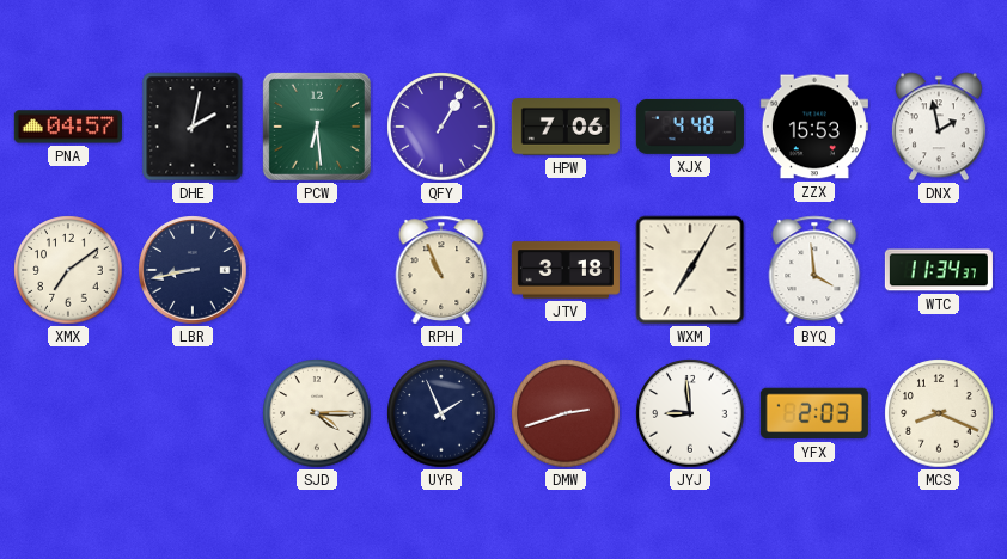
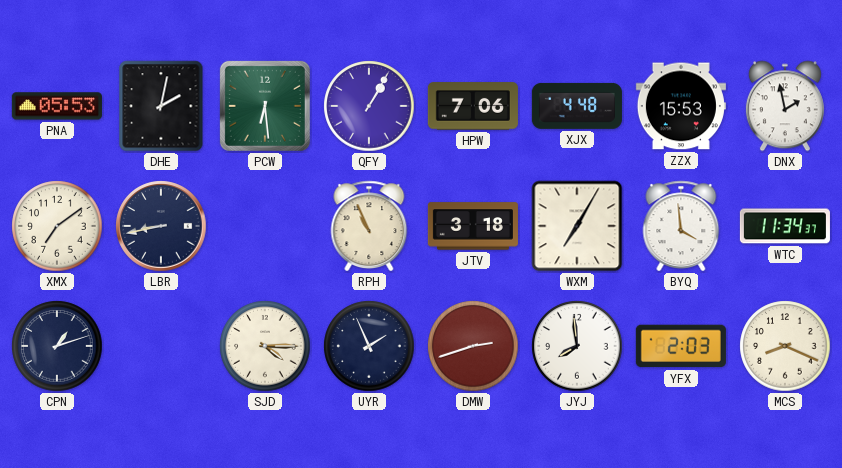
PNA: 04:57 -> 05:53 (57, 106)
CPN: none -> 1:12 (57, 346)
JYJ: 8:59 -> 7:59 (577, 346)
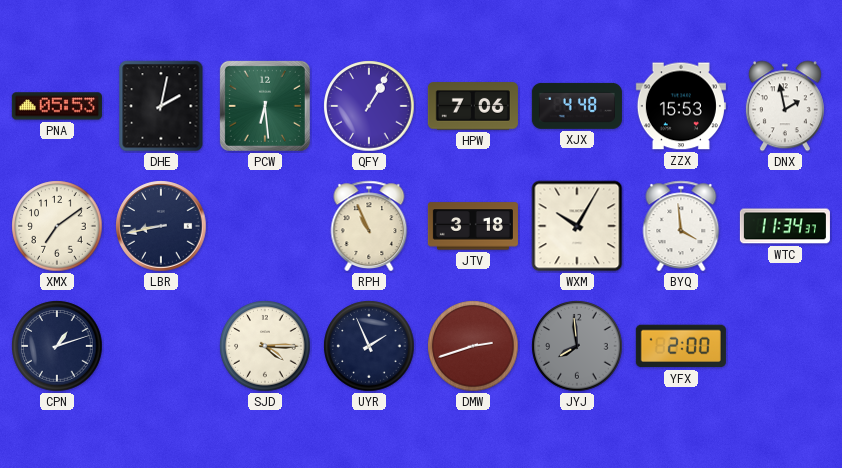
WXM: 7:05 -> 10:05 (577, 226)
JYJ dial: white -> grey (577, 346)
YFX: 2:03 -> 2:00 (681, 346)
MCS: 8:19 -> none (785, 346)
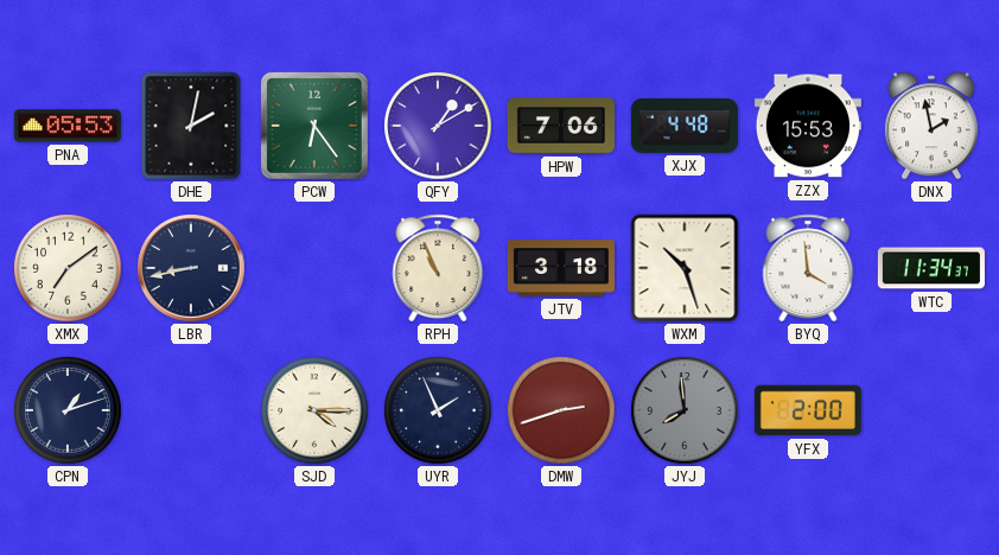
PCW: 6:29 -> 6:24 (314, 126)
QFY: 1:05 -> 1:10 (438, 126)
WXM: 10:05 -> 10:27 (685, 268)
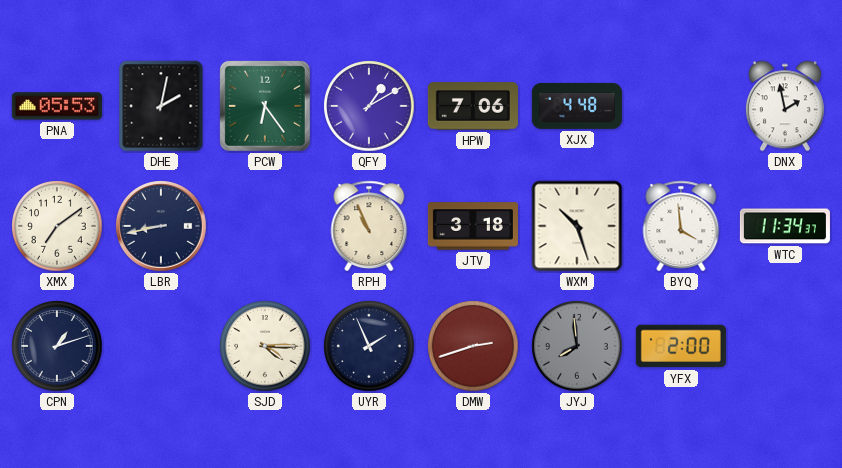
ZZX: 15:53 -> none (808, 126)
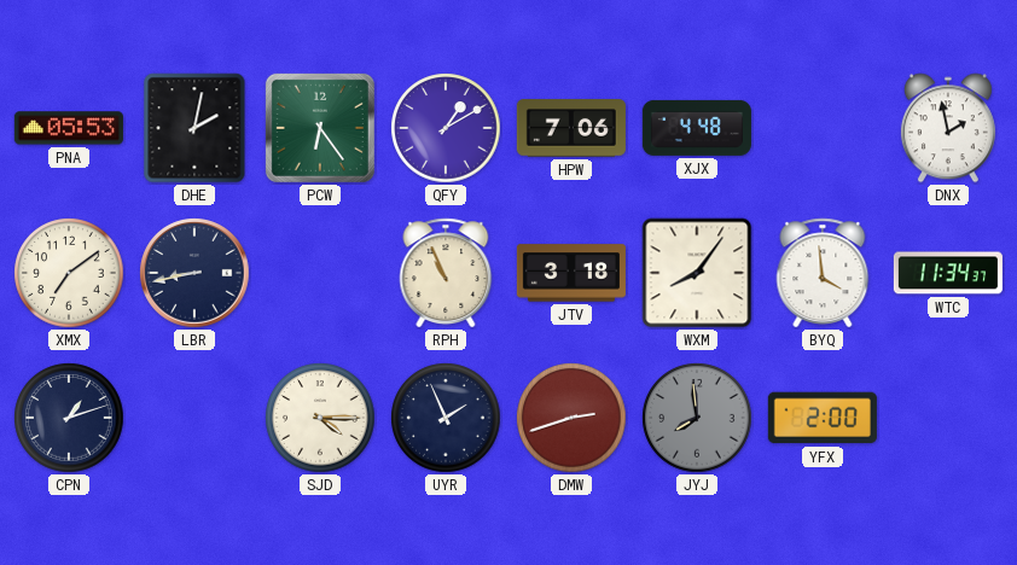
WXM: 10:27 -> 8:06 (697, 273)
